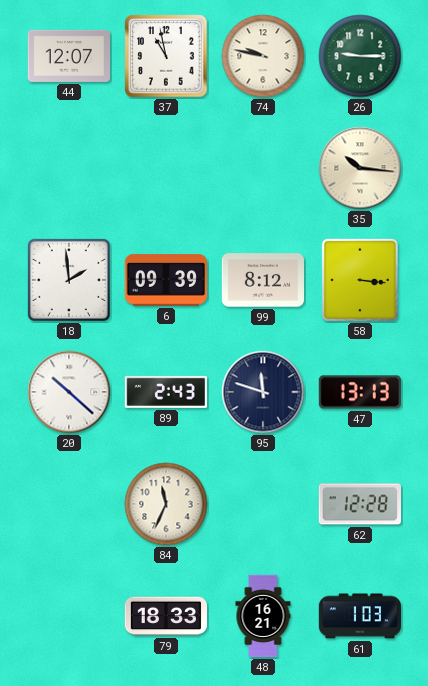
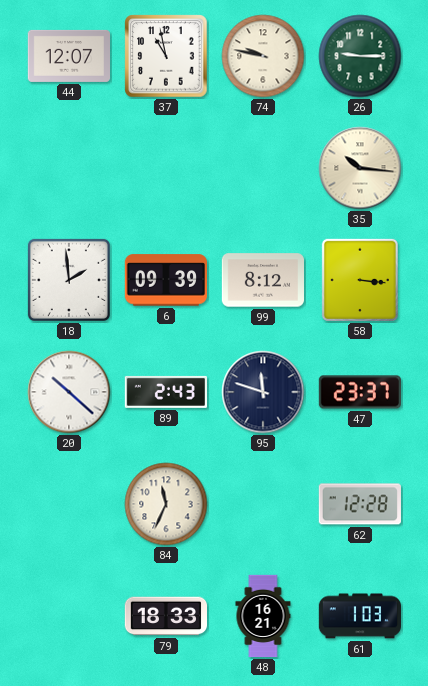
47: 13:13 -> 23:37 (359, 392)
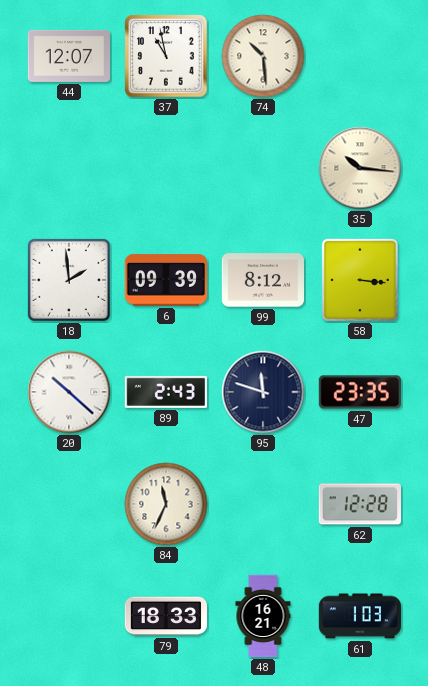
74: 9:47 -> 10:29 (263, 56)
26: 9:15 -> none (360, 56)
47: 23:37 -> 23:35 (359, 392)
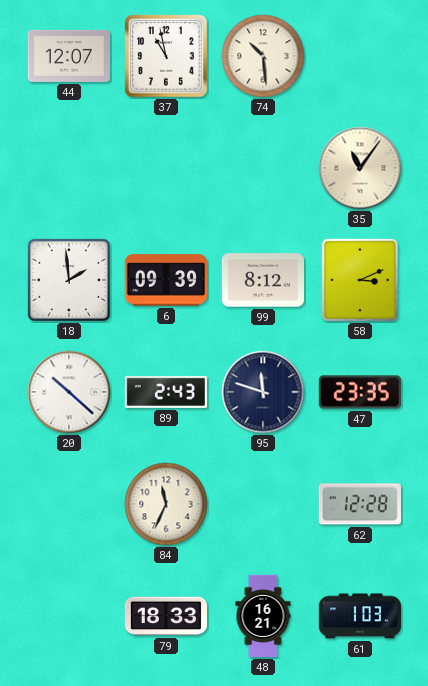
35: 10:16 -> 11:06 (360, 168)
58: 3:16 -> 3:11 (360, 280)
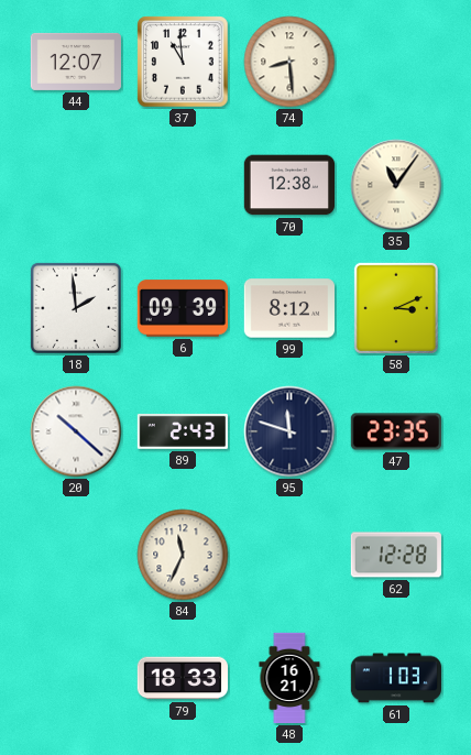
37: 10:58 -> 10:59 (183, 62)
74: 10:29 -> 8:29 (289, 62)
70: none -> 12:38 (288, 185)
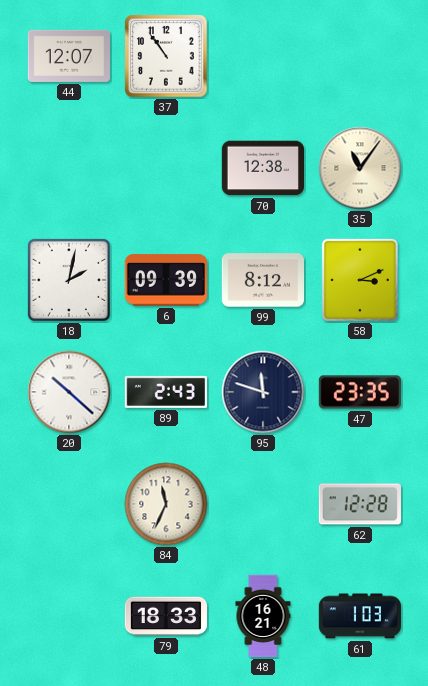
37: 10:59 -> 10:54 (166, 56)
74: 8:29 -> none (289, 62)
18: 1:59 -> 2:02 (69, 280)
